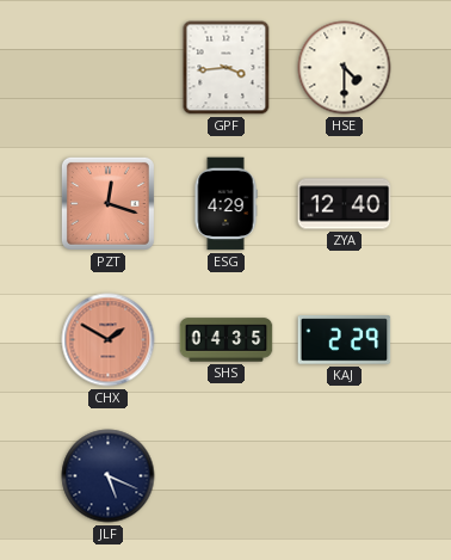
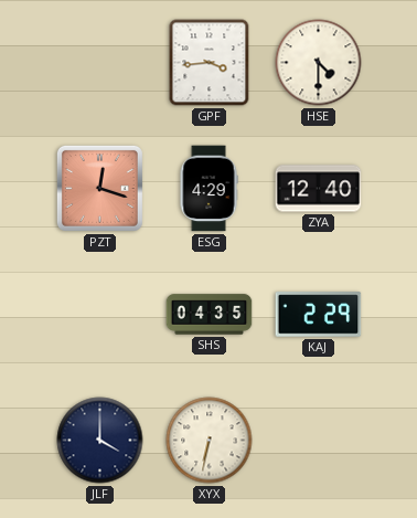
CHX: 1:50 -> none (109, 340)
JLF: 5:19 -> 4:00 (100, 441)
XYX: none -> 6:32 (210, 441)
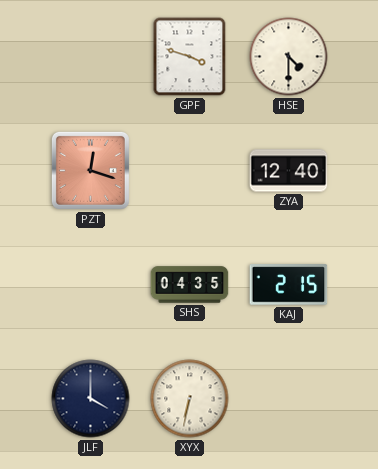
GPF: 3:44 -> 3:48 (190, 57)
ESG: 4:29 -> none (209, 189)
KAJ: 2:29 -> 2:15 (289, 285)
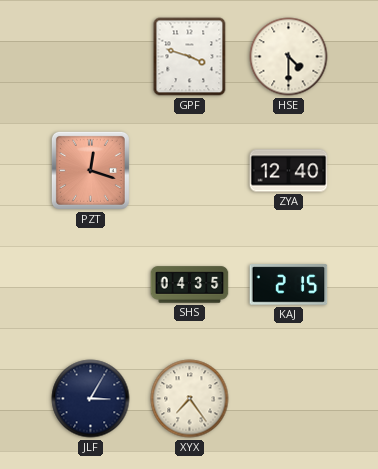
JLF: 4:00 -> 3:05 (91, 399)
XYX: 6:32 -> 7:24 (190, 399)
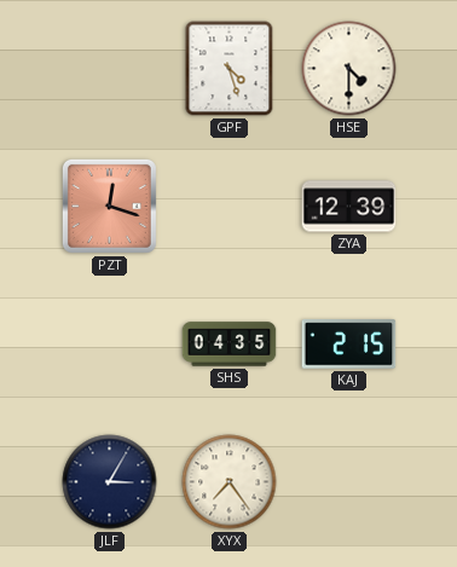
GPF: 3:48 -> 4:27 (230, 69)
ZYA: 12:40 -> 12:39 (349, 207)
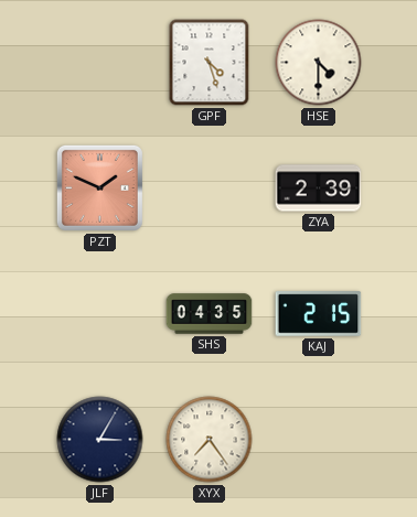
PZT: 12:18 -> 1:49 (99, 187)
ZYA: 12:39 -> 2:39 (319, 189)
